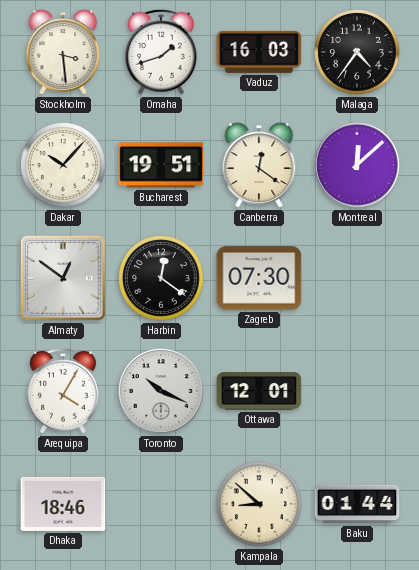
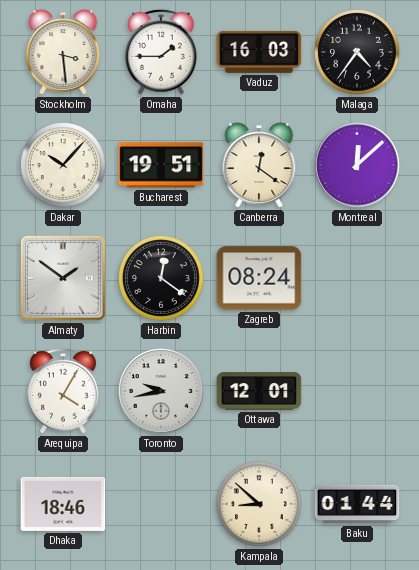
Omaha: 1:42 -> 1:45 (162, 52)
Almaty: 12:51 -> 1:51 (63, 278)
Zagreb: 07:30 -> 08:24 (259, 278)
Toronto: 10:19 -> 9:43 (161, 391)
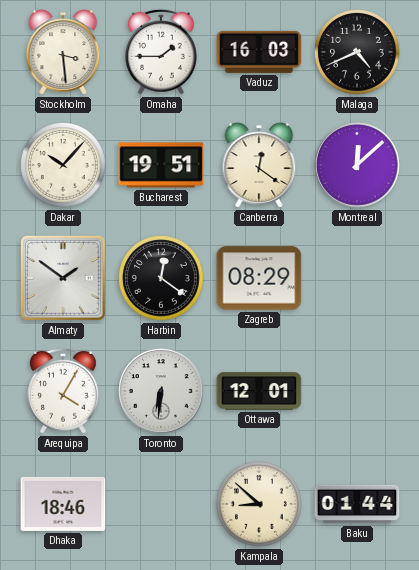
Malaga: 4:36 -> 4:41 (358, 53)
Zagreb: 08:24 -> 08:29 (259, 278)
Toronto: 9:43 -> 6:31 (161, 391)
